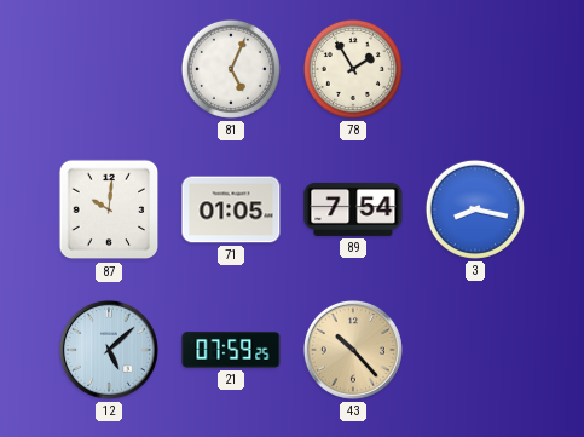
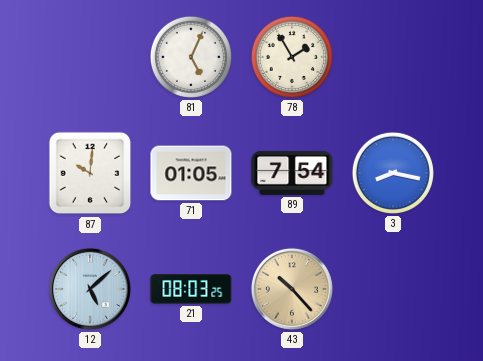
21: 07:59 -> 08:03 (191, 289)
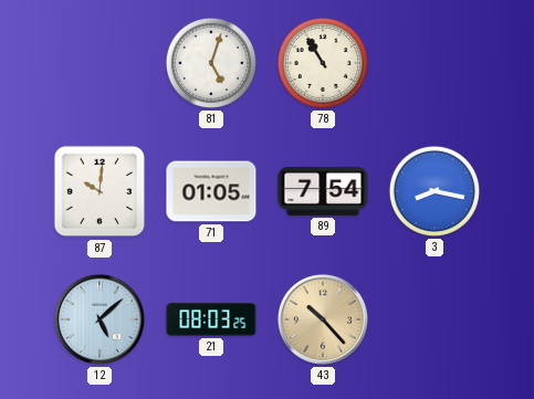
81: 5:04 -> 5:03 (211, 63)
78: 1:55 -> 10:55 (323, 63)
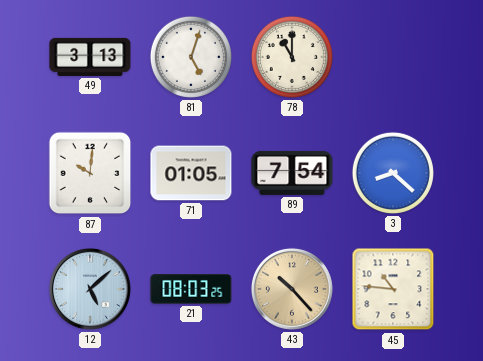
49: none -> 3:13 (90, 57)
78: 10:55 -> 11:00 (292, 57)
3: 8:17 -> 8:22 (393, 173)
45: none -> 10:46 (393, 289)
